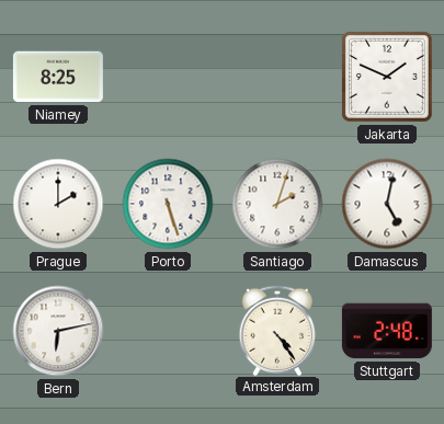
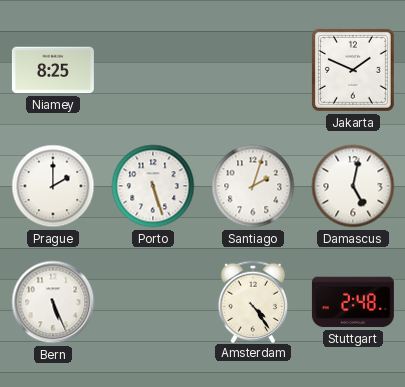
Bern: 6:13 -> 5:26 (53, 302)
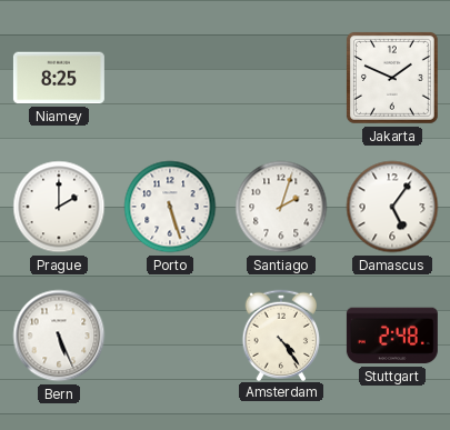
Damascus: 5:02 -> 5:06 (392, 207)
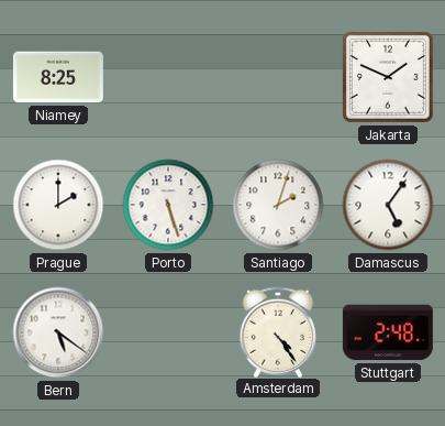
Bern: 5:26 -> 5:21 (58, 332)
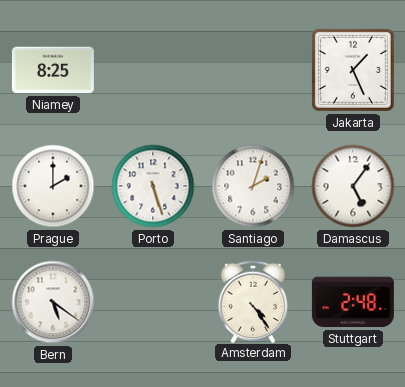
Jakarta: 1:49 -> 1:26 (353, 70)
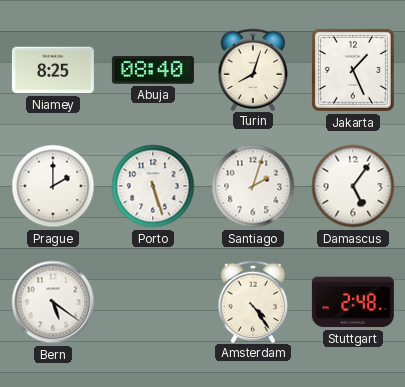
Abuja: none -> 08:40 (153, 70)
Turin: none -> 8:03 (253, 69)
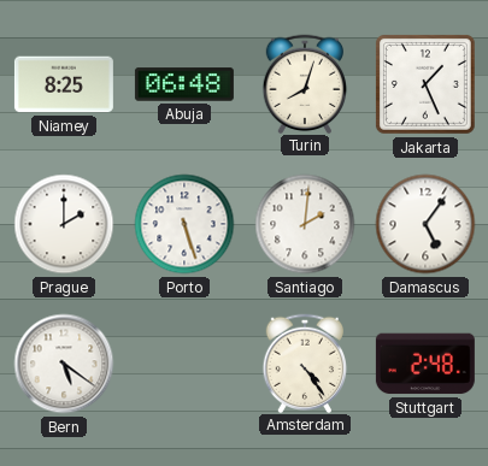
Abuja: 08:40 -> 06:48 (184, 84)
Santiago: 2:03 -> 2:01 (305, 224)
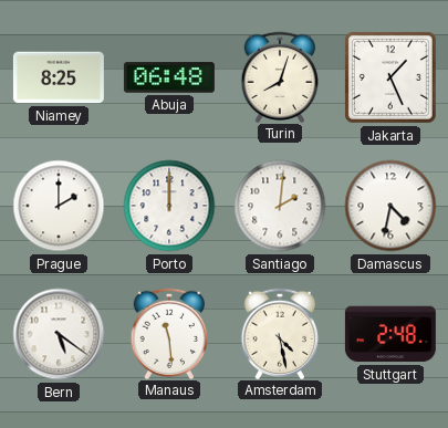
Porto: 5:27 -> 12:00 (169, 206)
Damascus: 5:06 -> 4:32 (390, 206)
Manaus: none -> 11:29 (169, 333)
Amsterdam: 4:24 -> 4:28 (280, 333)
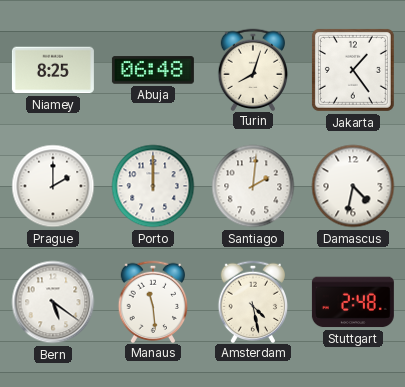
Jakarta: 1:26 -> 1:24 (353, 70)
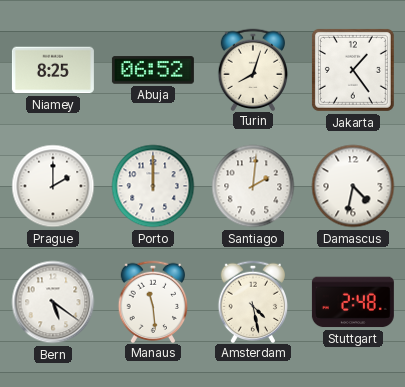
Abuja: 06:48 -> 06:52 (153, 70)
